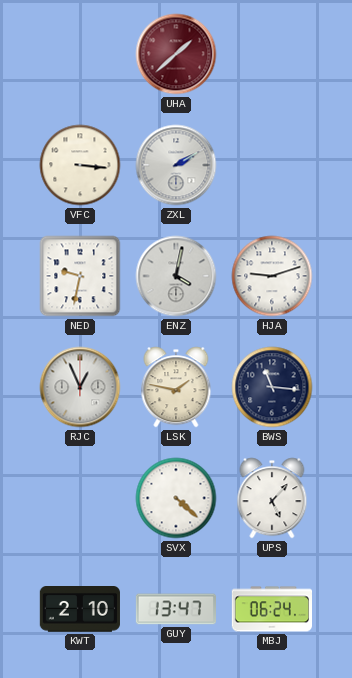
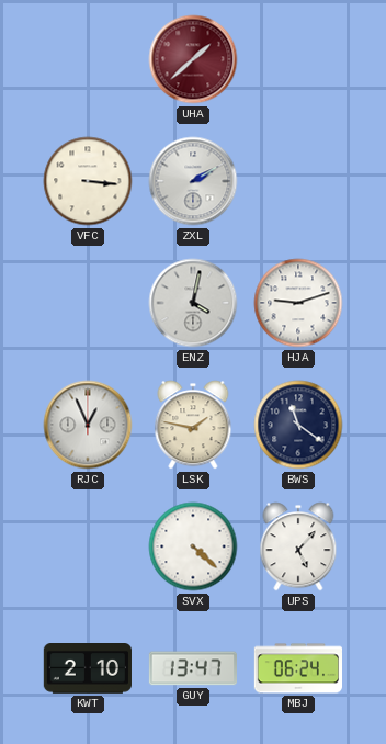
NED: 9:32 -> none (80, 276)
BWS: 11:16 -> 11:21 (298, 425)
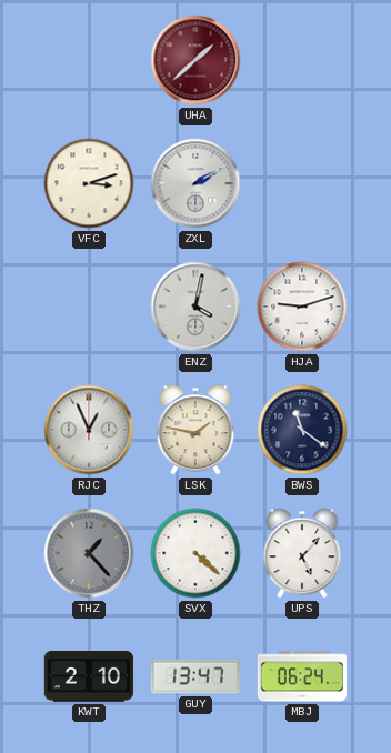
VFC: 3:16 -> 3:12 (89, 183)
THZ: none -> 1:23 (89, 553)
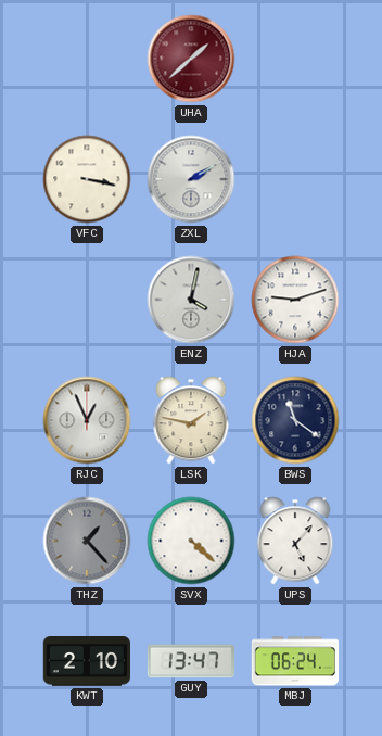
VFC: 3:12 -> 3:17 (87, 179)
